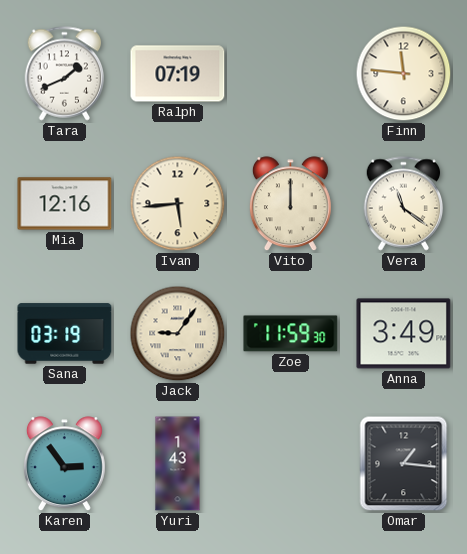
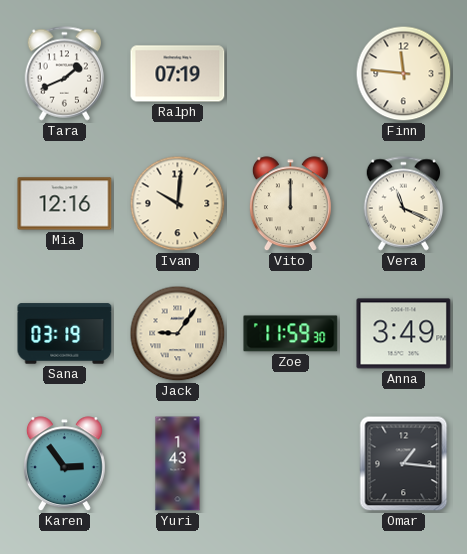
Ivan: 5:44 -> 10:01 (178, 204)
Vera: 11:21 -> 11:19 (404, 204)
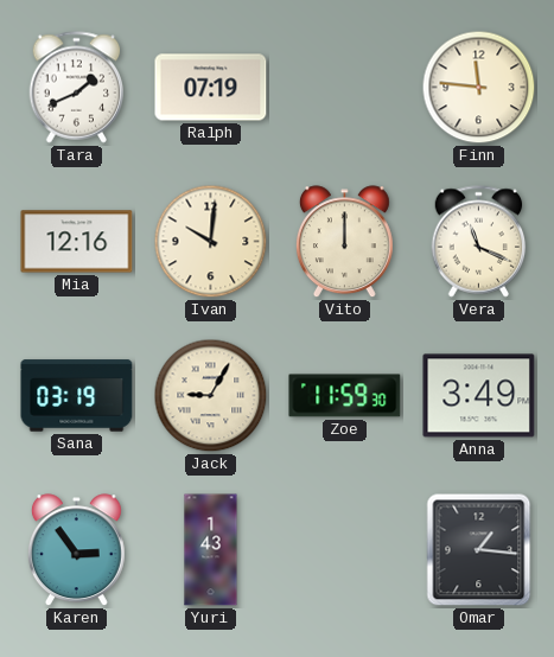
Jack: 9:06 -> 9:05 (211, 396)
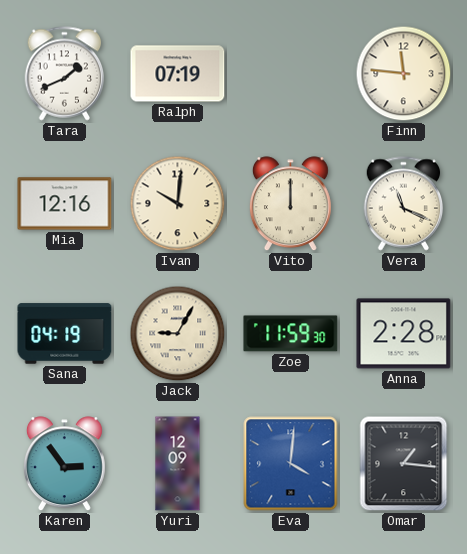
Sana: 03:19 -> 04:19 (65, 334)
Anna: 3:49 -> 2:28 (404, 334)
Yuri: 1:43 -> 12:09 (178, 464)
Eva: none -> 4:01 (291, 464)
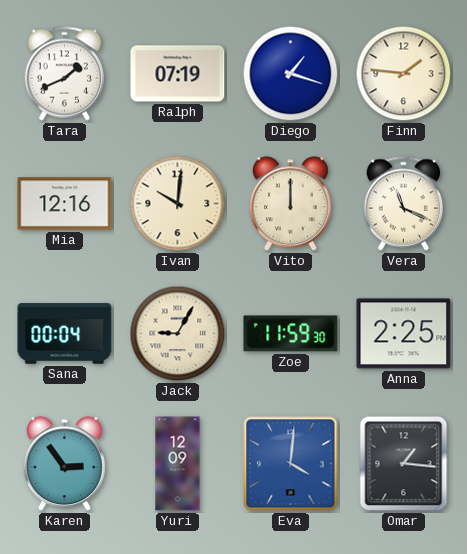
Diego: none -> 1:18 (291, 74)
Finn: 11:46 -> 1:46 (404, 74)
Sana: 04:19 -> 00:04 (65, 334)
Anna: 2:28 -> 2:25 (404, 334)
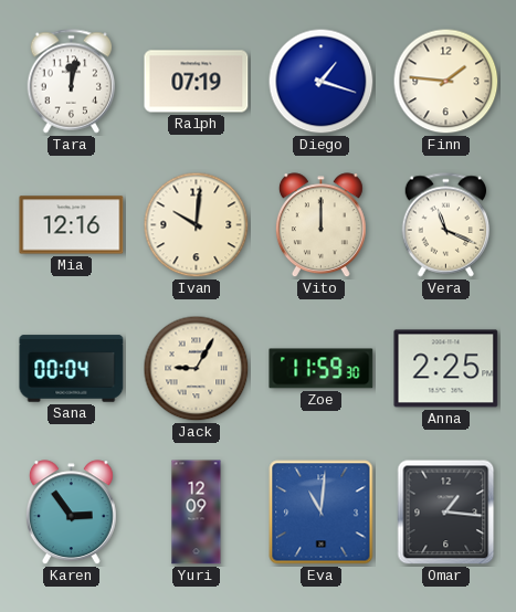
Tara: 1:41 -> 12:02 (72, 82)
Eva: 4:01 -> 11:01 (322, 513)
